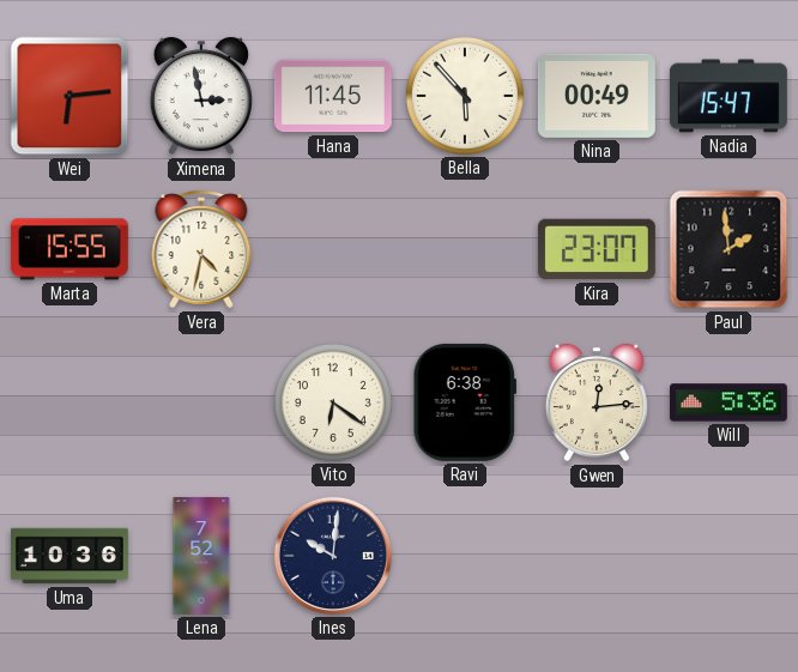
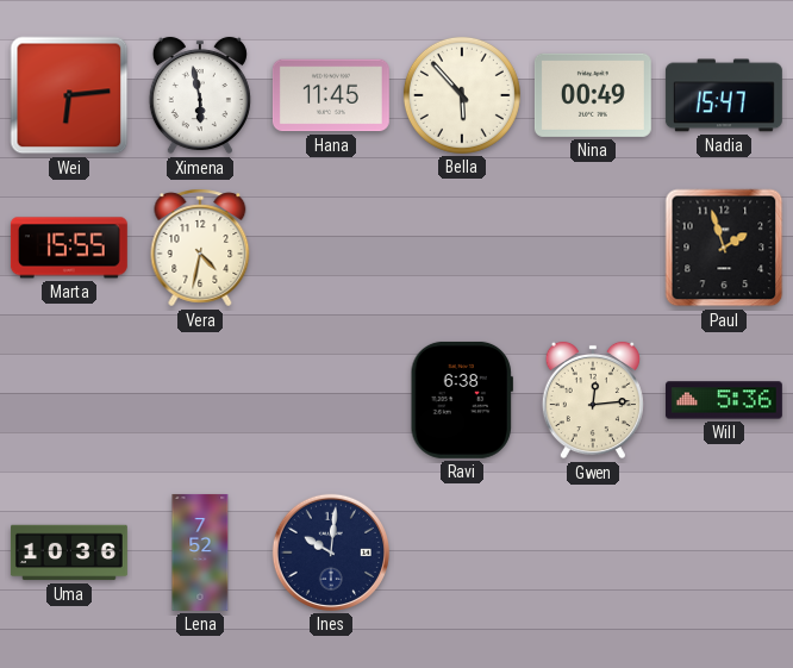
Ximena: 2:58 -> 5:58 (200, 95)
Kira: 23:07 -> none (597, 249)
Paul: 1:59 -> 1:57 (724, 248)
Vito: 6:21 -> none (333, 402)
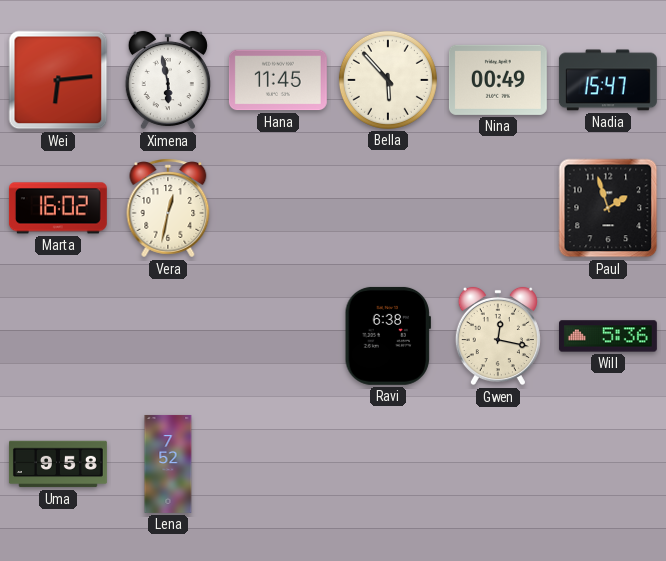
Marta: 15:55 -> 16:02 (58, 208)
Vera: 4:32 -> 12:32 (168, 208)
Gwen: 12:14 -> 12:17 (498, 336)
Uma: 10:36 -> 9:58 (58, 464)
Ines: 10:01 -> none (331, 552)
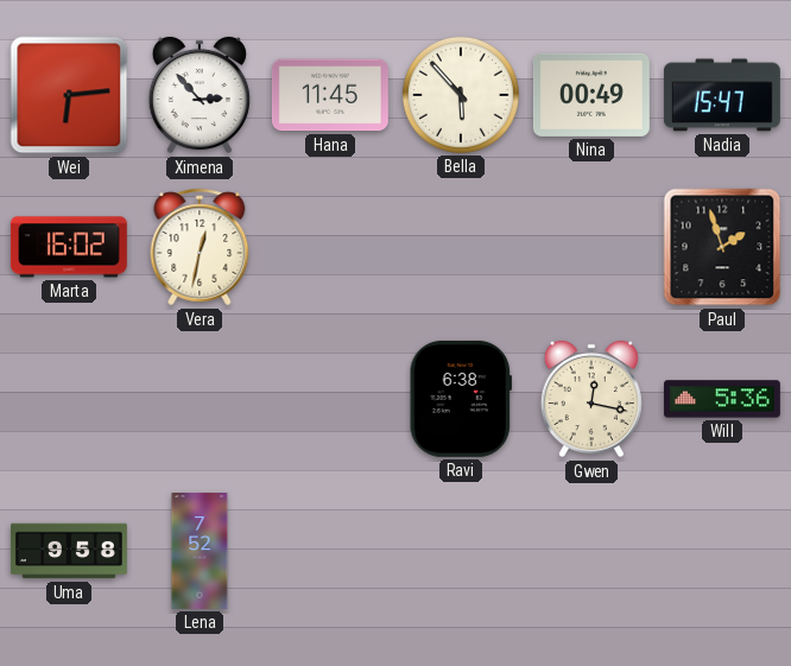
Ximena: 5:58 -> 2:53 (200, 95)
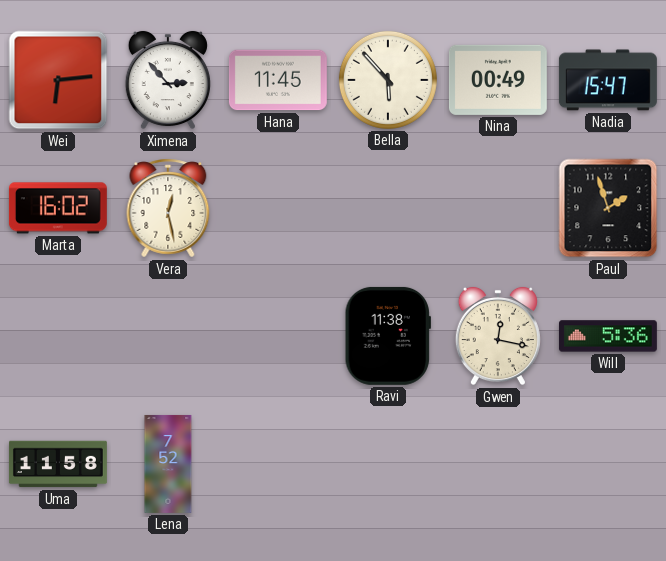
Vera: 12:32 -> 12:28 (168, 208)
Ravi: 6:38 -> 11:38 (388, 336)
Uma: 9:58 -> 11:58 (58, 464)
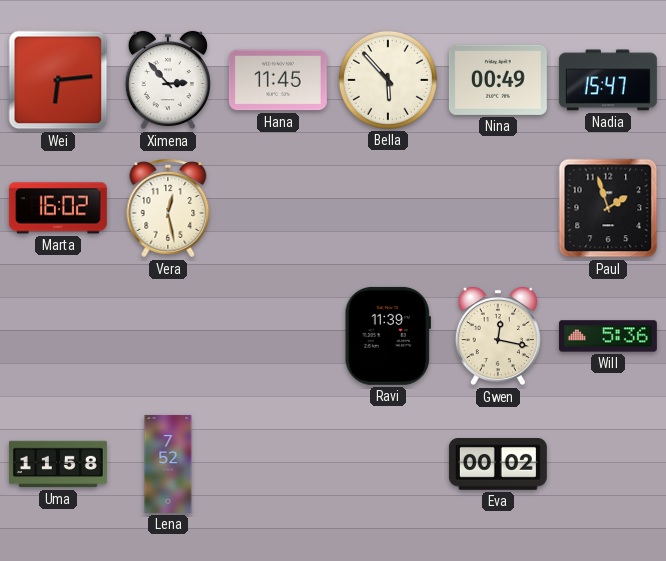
Ravi: 11:38 -> 11:39 (388, 336)
Eva: none -> 00:02 (498, 465)
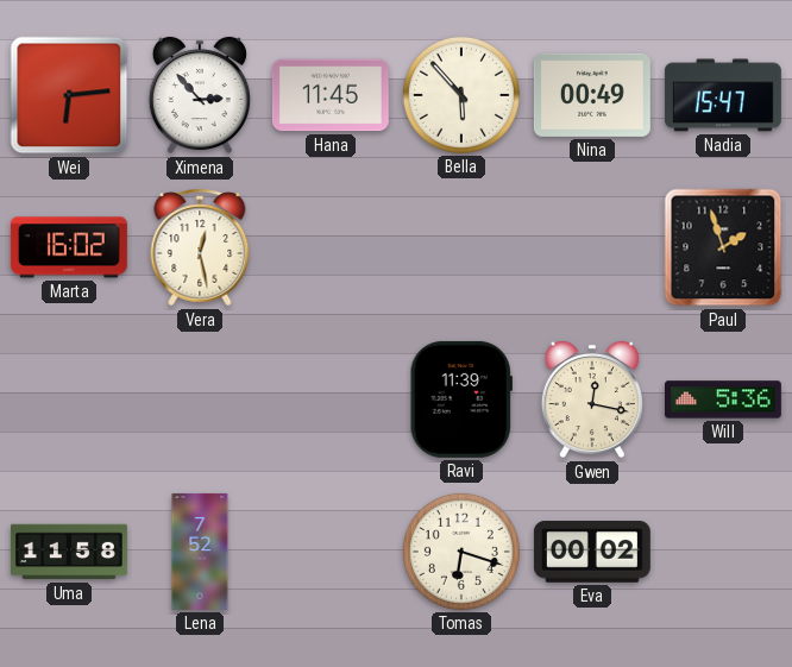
Tomas: none -> 6:18 (461, 552)
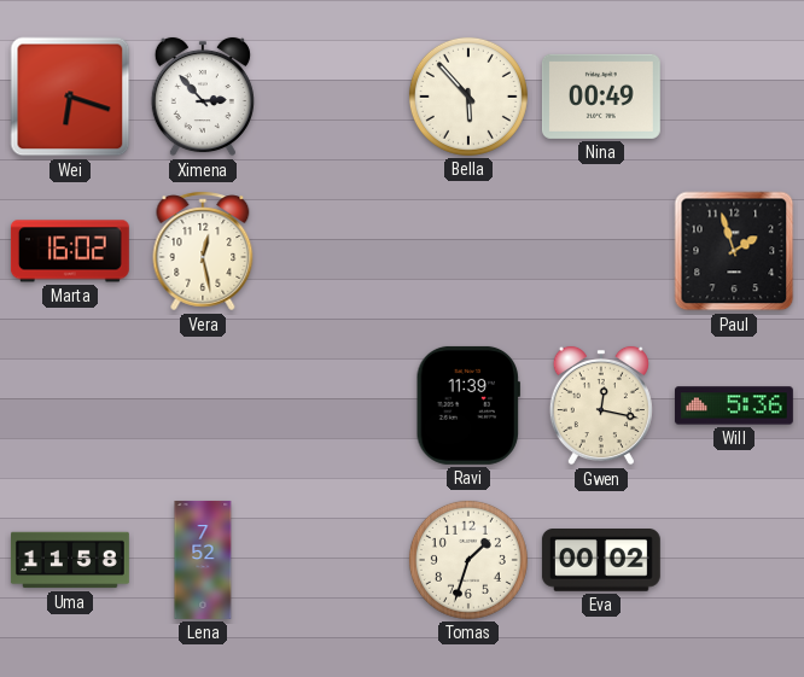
Wei: 6:14 -> 6:18 (70, 97)
Hana: 11:45 -> none (331, 95)
Nadia: 15:47 -> none (723, 95)
Tomas: 6:18 -> 1:33 (468, 560)
